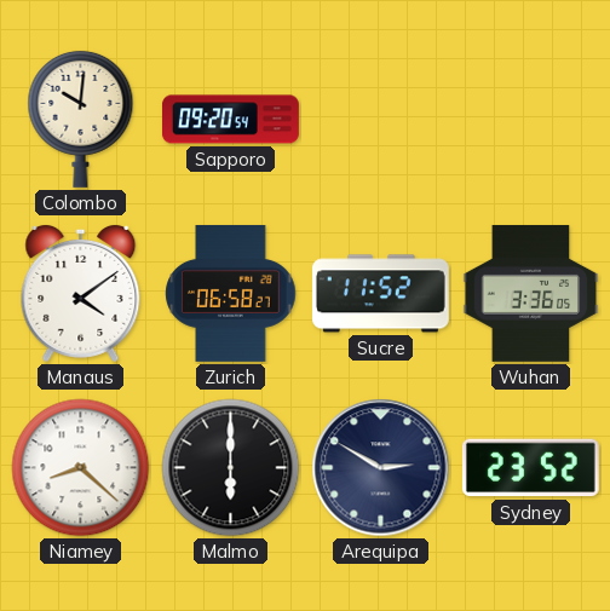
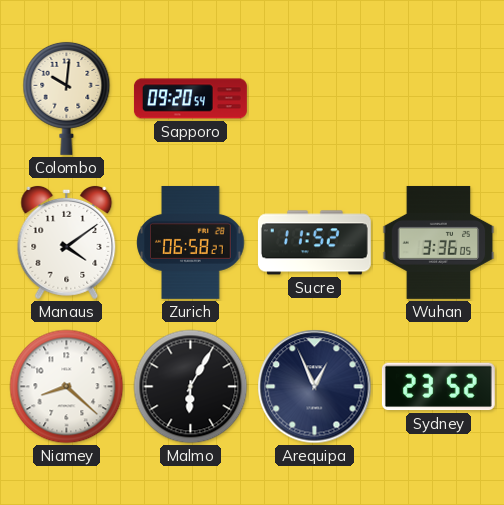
Malmo: 6:00 -> 6:05 (191, 387)
Arequipa: 2:50 -> 12:56 (315, 387)
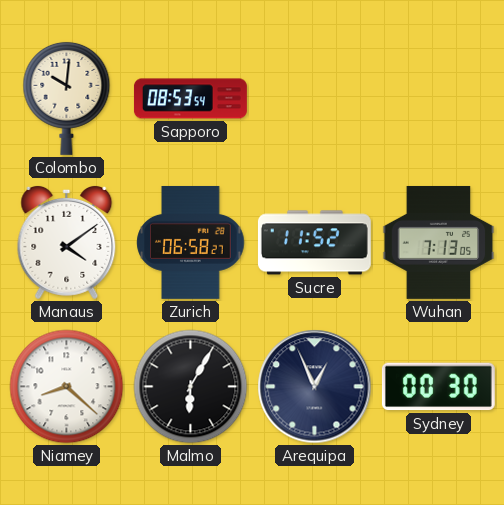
Sapporo: 09:20 -> 08:53 (190, 99)
Wuhan: 3:36 -> 7:13 (439, 242)
Sydney: 23:52 -> 00:30 (438, 387)
